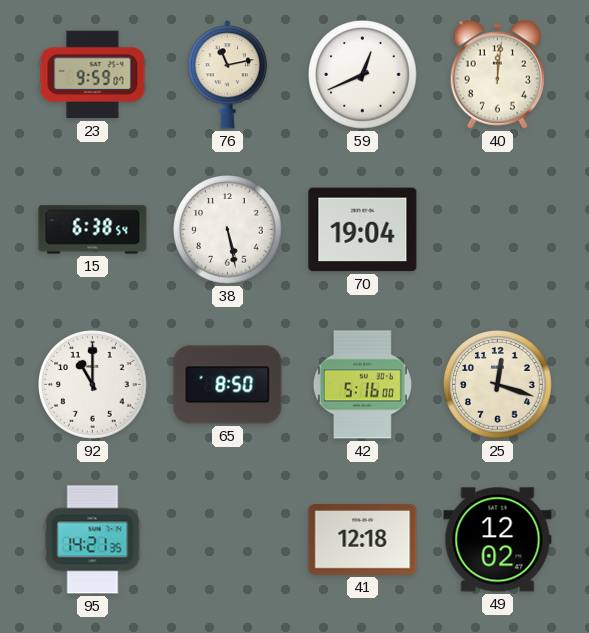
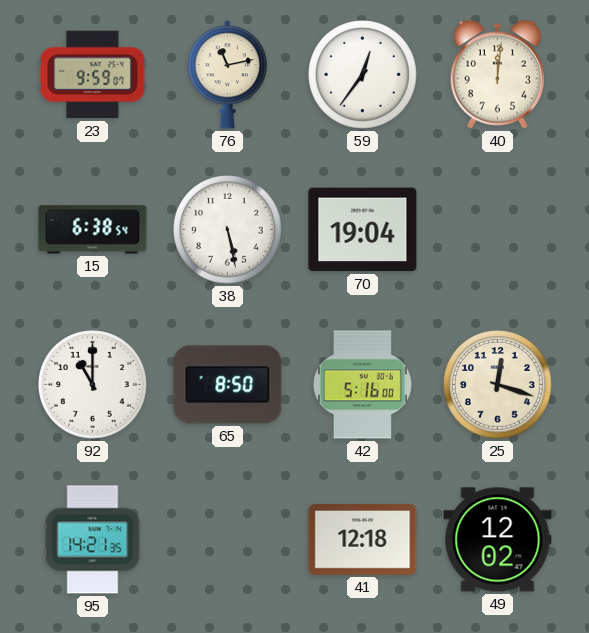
59: 12:41 -> 12:36 (363, 75)
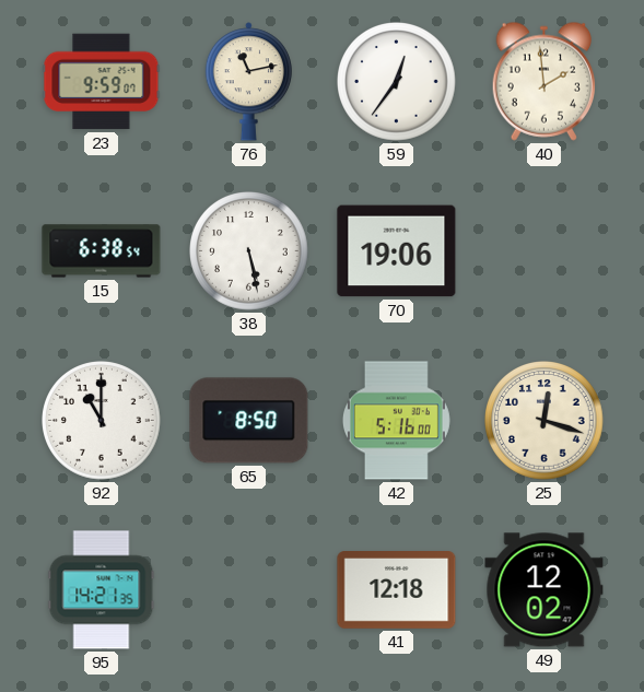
40: 12:01 -> 1:59 (543, 81)
70: 19:04 -> 19:06 (397, 251)
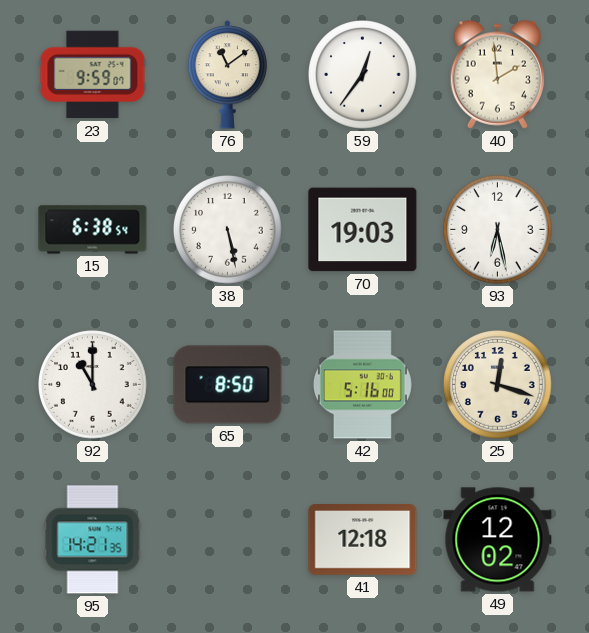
76: 11:13 -> 11:09 (227, 75)
70: 19:06 -> 19:03 (363, 230)
93: none -> 6:28 (498, 230)
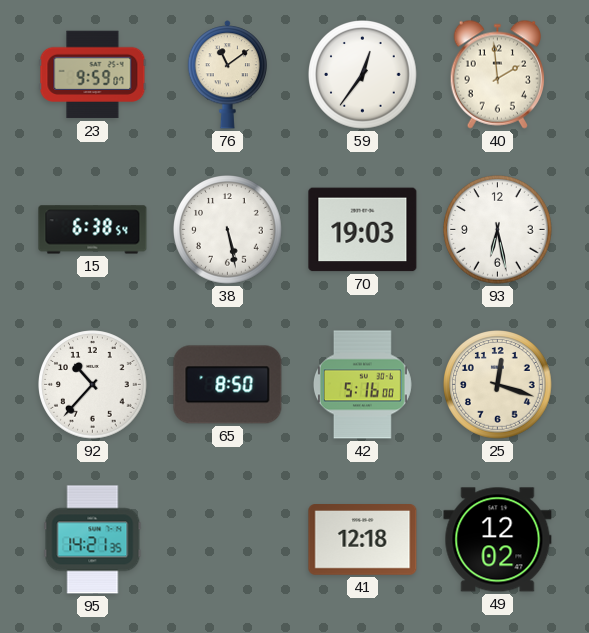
92: 11:00 -> 10:37 (93, 385)
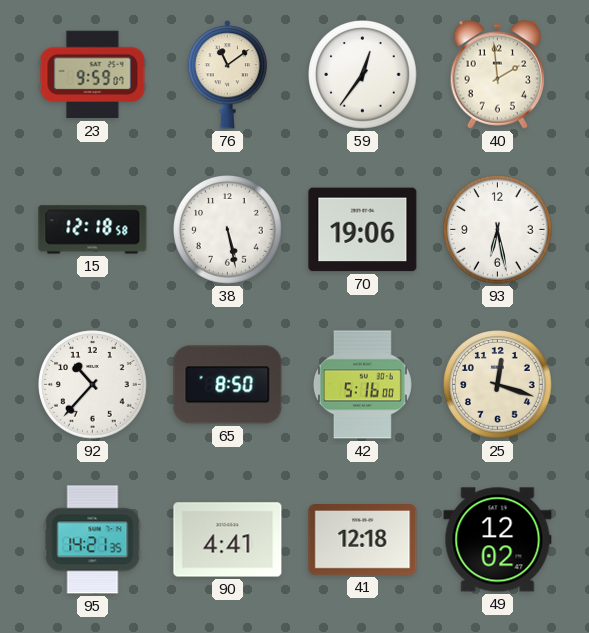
15: 6:38 -> 12:18 (93, 230)
70: 19:03 -> 19:06 (363, 230)
90: none -> 4:41 (228, 540)
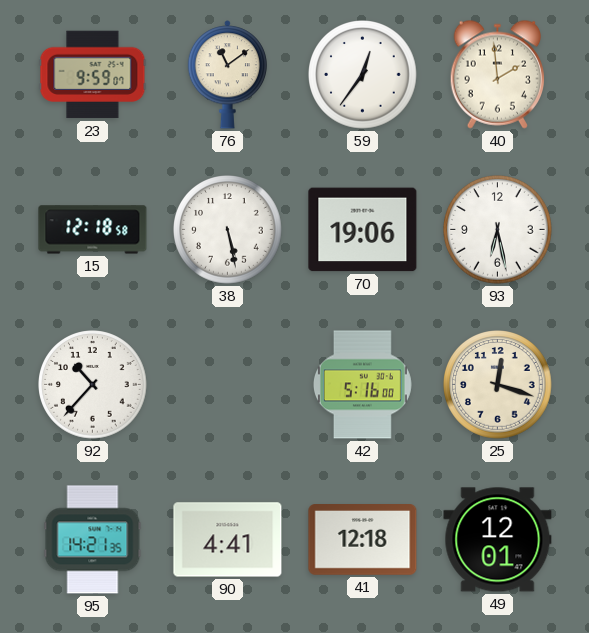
65: 8:50 -> none (228, 385)
49: 12:02 -> 12:01 (498, 540)
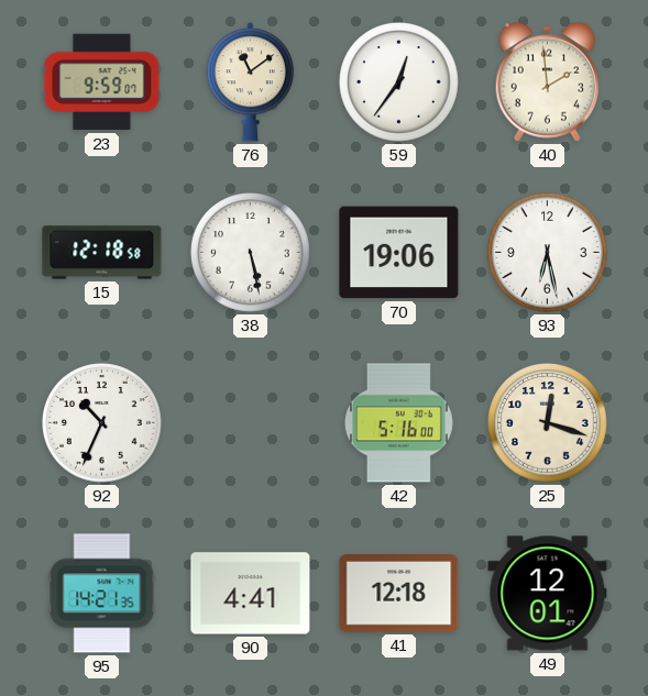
92: 10:37 -> 10:34 (102, 423)
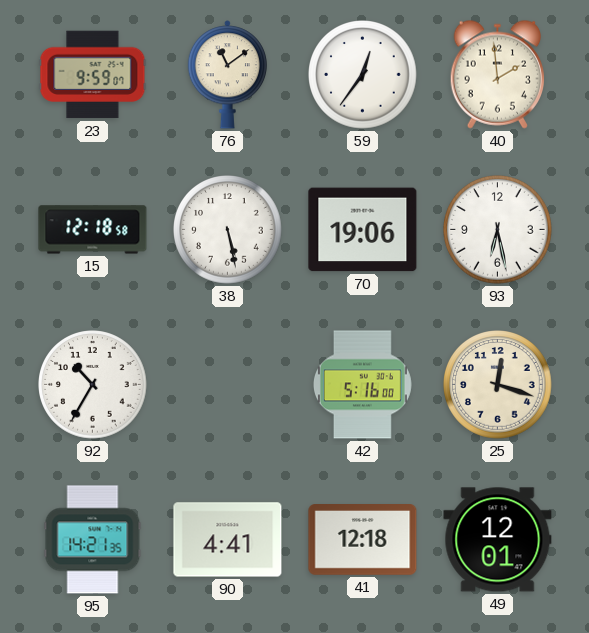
92: 10:34 -> 10:35 (93, 385)
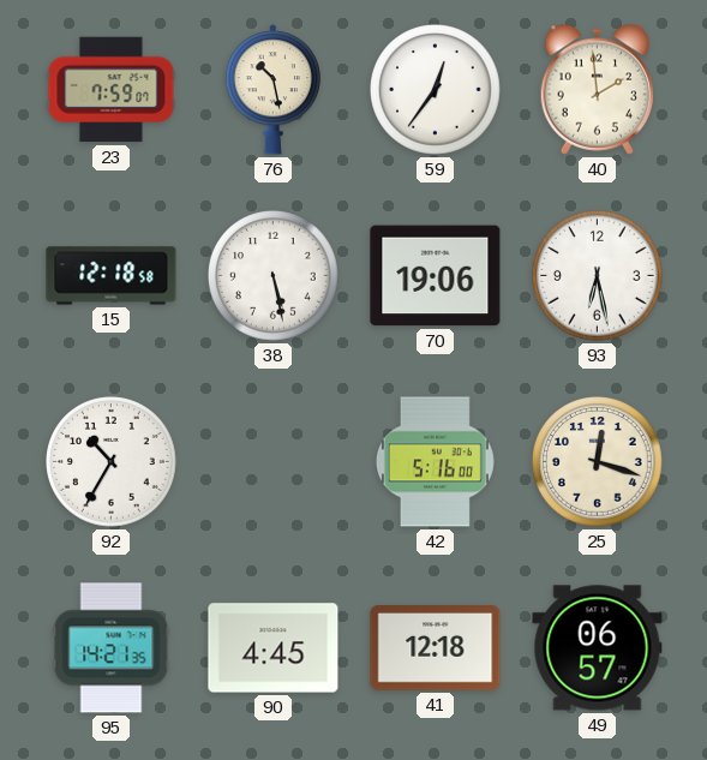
23: 9:59 -> 7:59 (112, 90)
76: 11:09 -> 10:28 (272, 90)
90: 4:41 -> 4:45 (274, 648)
49: 12:01 -> 06:57 (598, 648)
